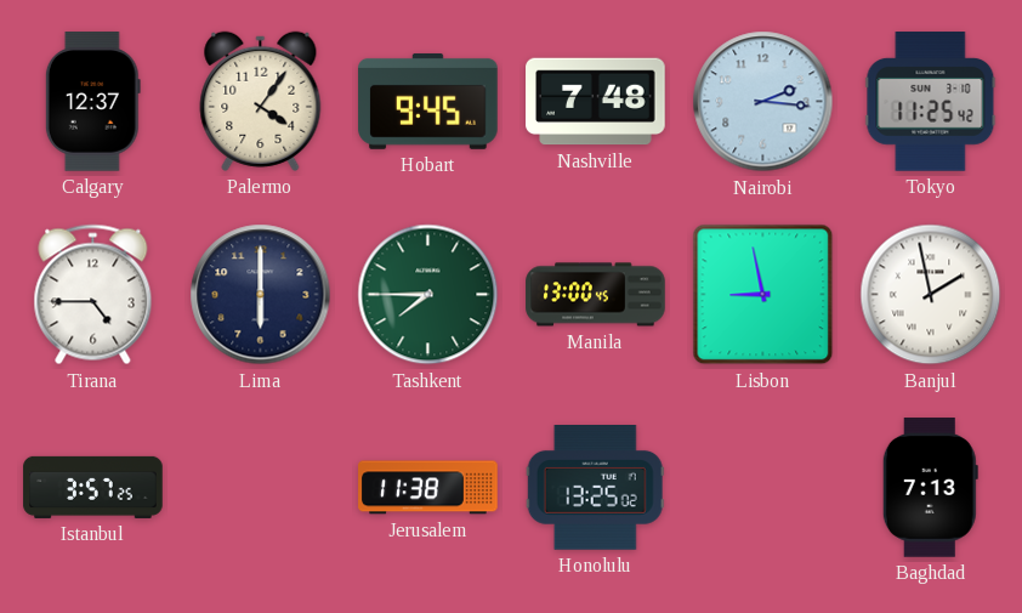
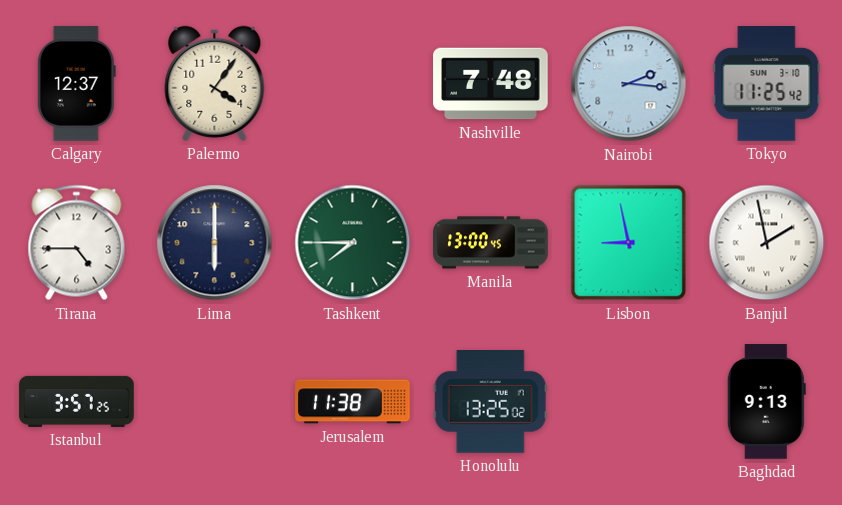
Hobart: 9:45 -> none (428, 101)
Baghdad: 7:13 -> 9:13 (766, 402)
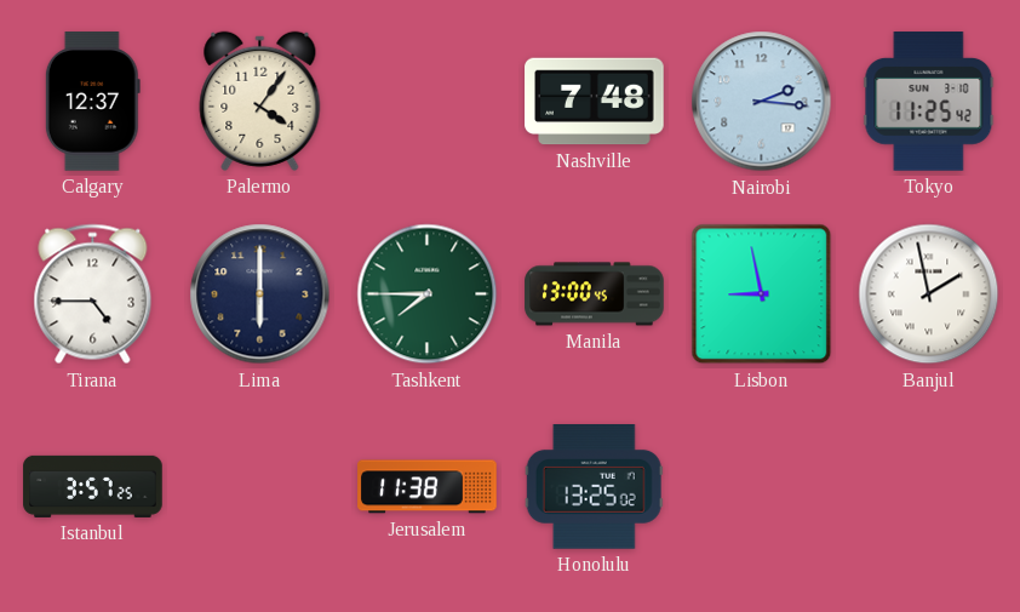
Baghdad: 9:13 -> none (766, 402)
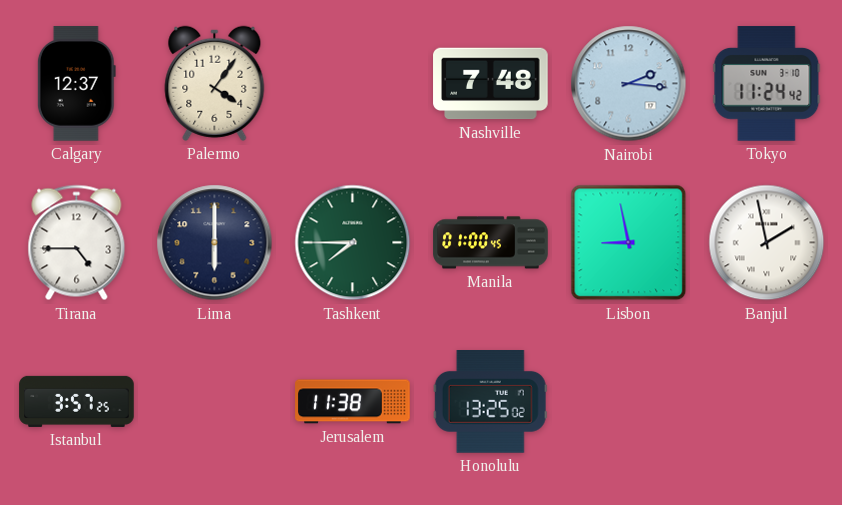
Tokyo: 11:25 -> 11:24 (767, 84)
Manila: 13:00 -> 01:00 (491, 243)
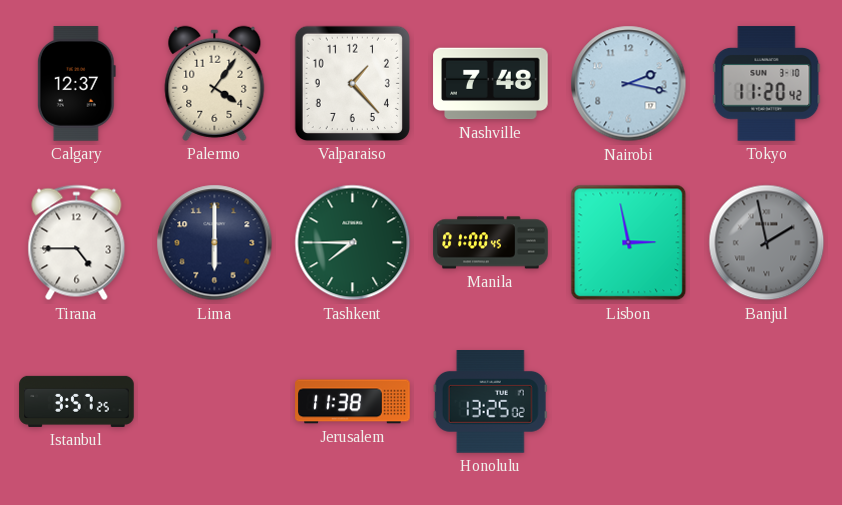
Valparaiso: none -> 1:23 (352, 83)
Nairobi: 2:16 -> 2:17 (629, 84)
Tokyo: 11:24 -> 11:20 (767, 84)
Lisbon: 8:58 -> 2:58 (629, 243)
Banjul dial: white -> grey (767, 243)
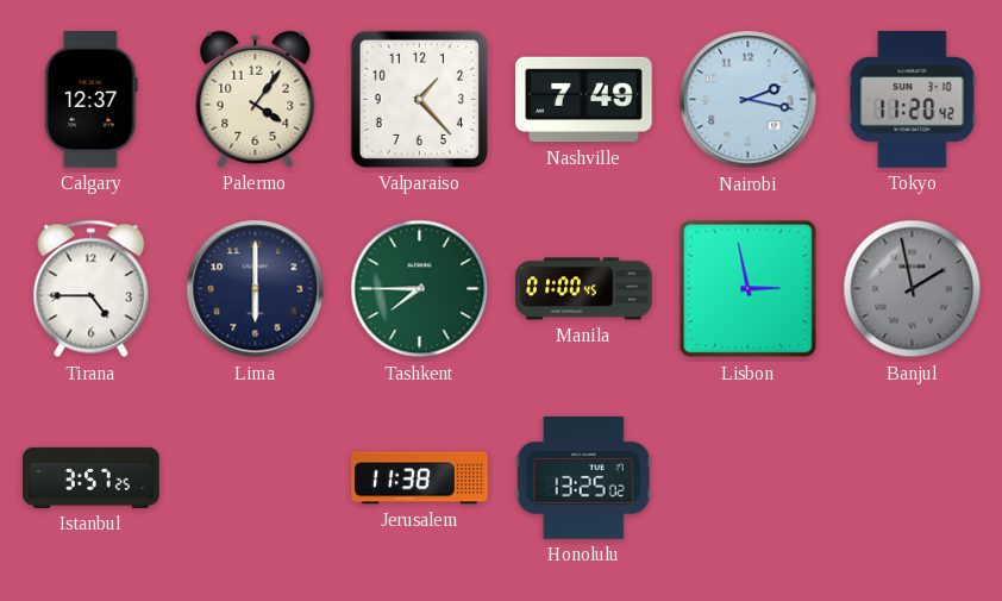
Nashville: 7:48 -> 7:49 (584, 100)
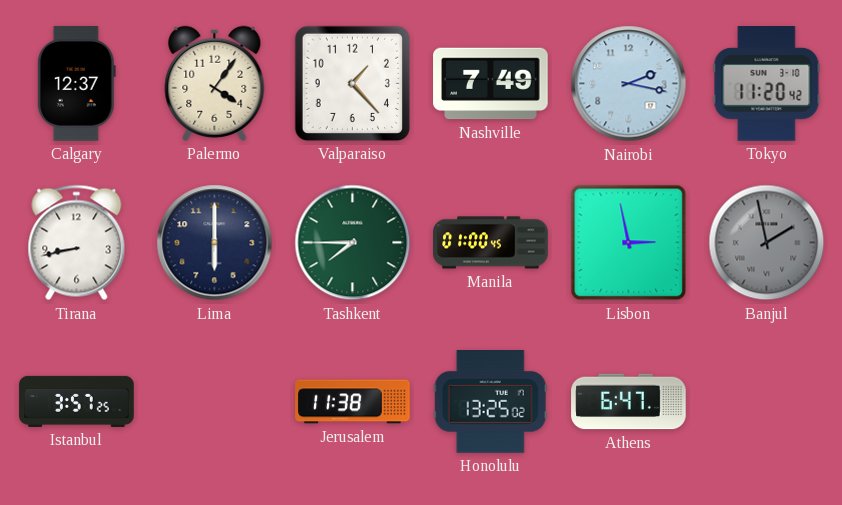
Tirana: 4:45 -> 8:43 (77, 243)
Athens: none -> 6:47 (629, 402)
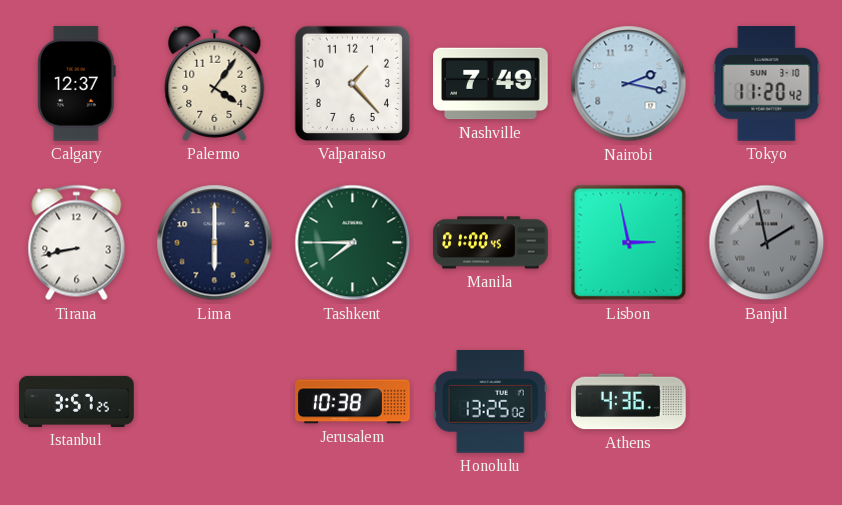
Jerusalem: 11:38 -> 10:38 (353, 402)
Athens: 6:47 -> 4:36 (629, 402)
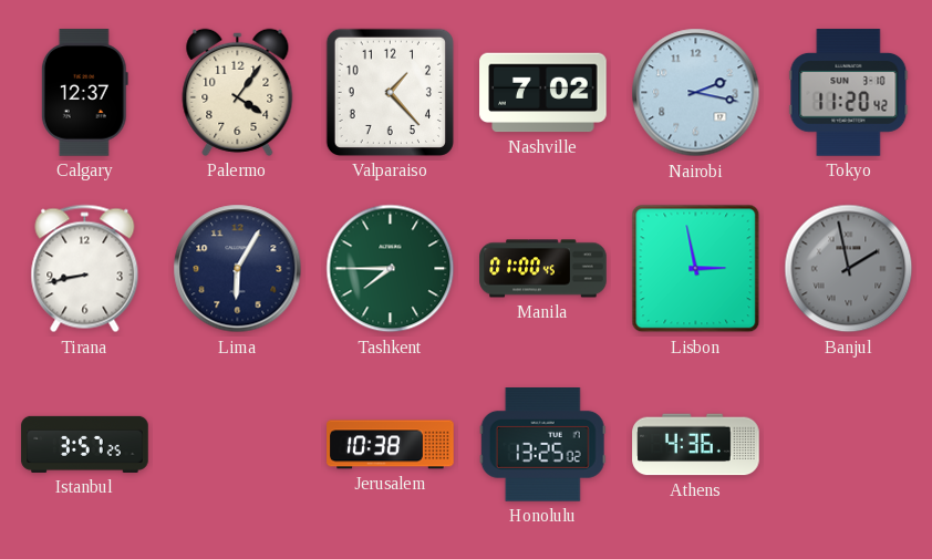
Nashville: 7:49 -> 7:02 (543, 93)
Lima: 6:00 -> 6:05 (238, 269)
